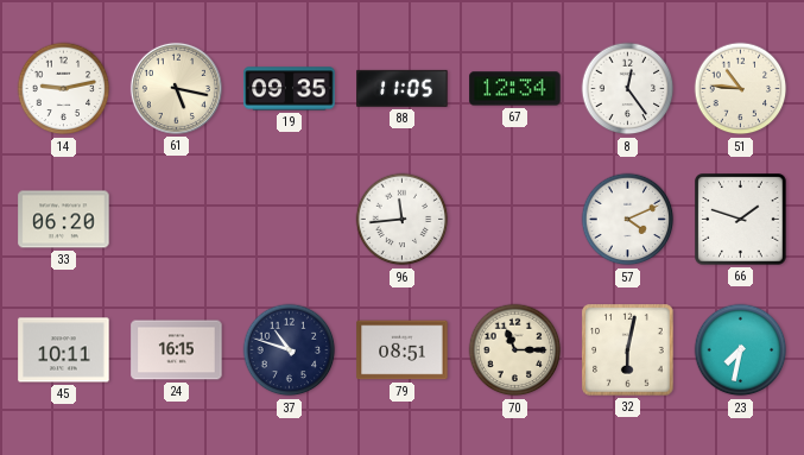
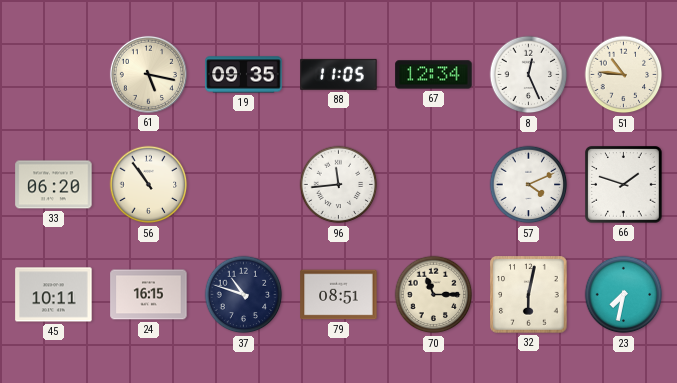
14: 9:13 -> none (64, 89)
8: 12:24 -> 12:26 (529, 75)
56: none -> 10:54 (149, 185)
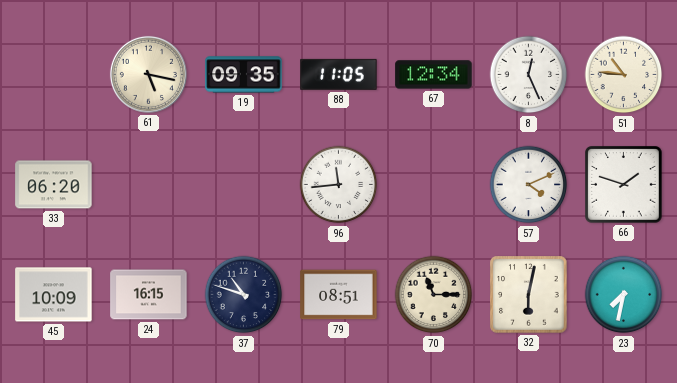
56: 10:54 -> none (149, 185)
45: 10:11 -> 10:09 (54, 295)
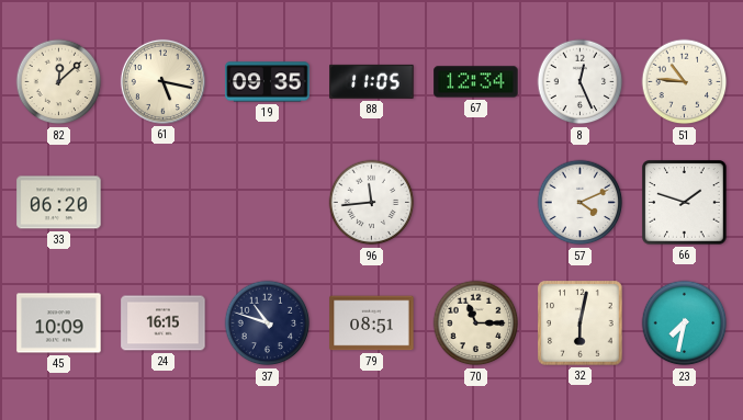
82: none -> 12:08 (59, 82)
